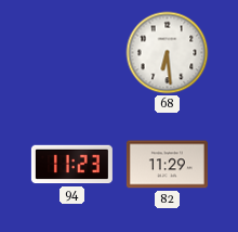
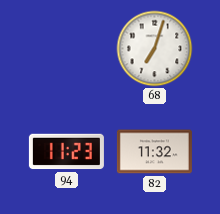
68: 6:29 -> 7:03 (155, 49)
82: 11:29 -> 11:32 (154, 152)
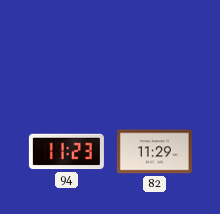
68: 7:03 -> none (155, 49)
82: 11:32 -> 11:29 (154, 152)
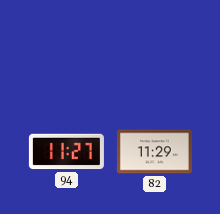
94: 11:23 -> 11:27 (66, 152)
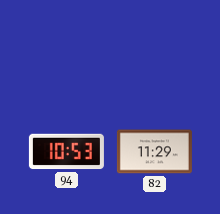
94: 11:27 -> 10:53 (66, 152)
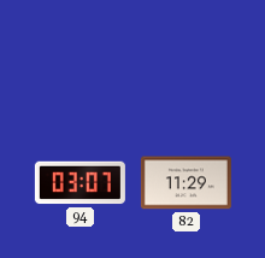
94: 10:53 -> 03:07 (79, 183)
